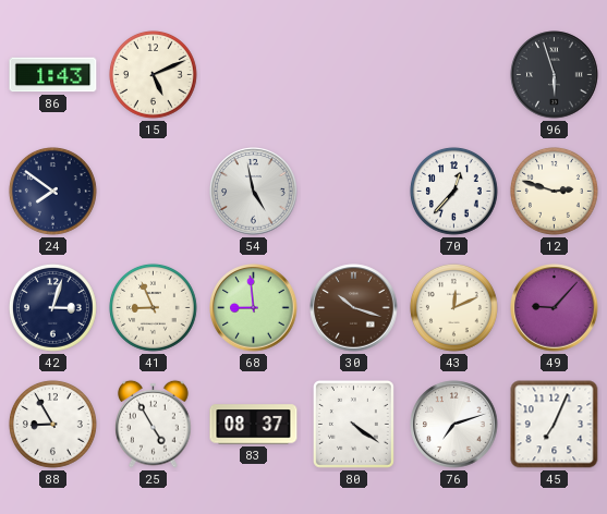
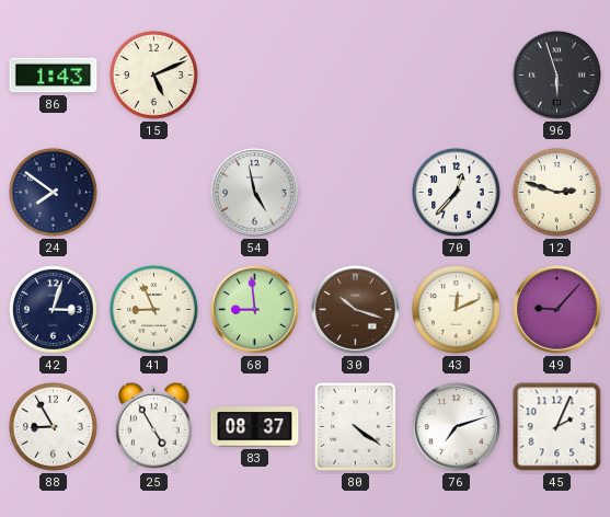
45: 7:04 -> 2:04 (557, 427)
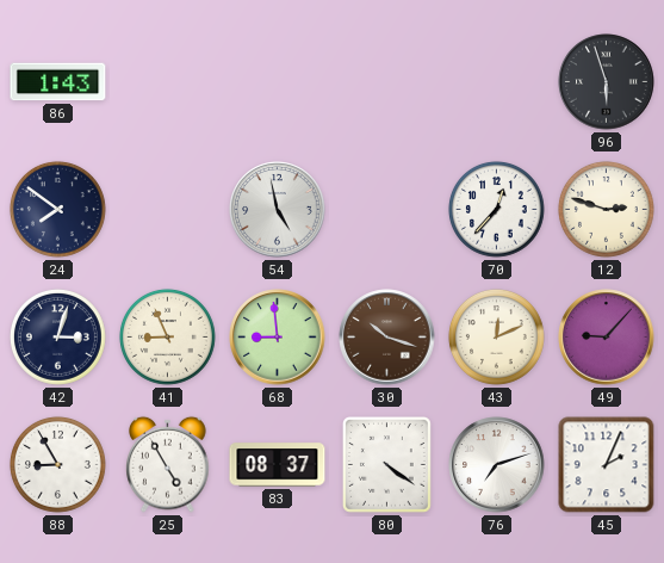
15: 5:11 -> none (154, 76)
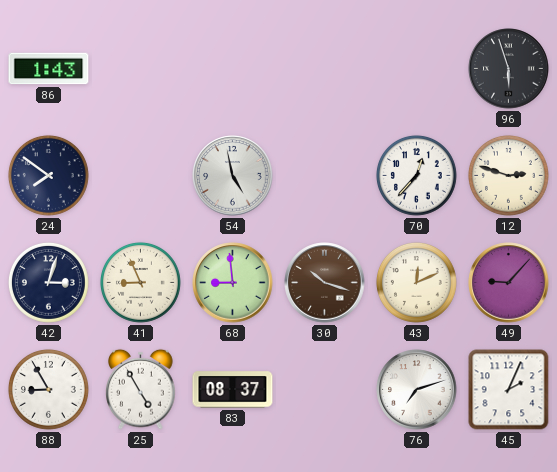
80: 4:21 -> none (386, 465)
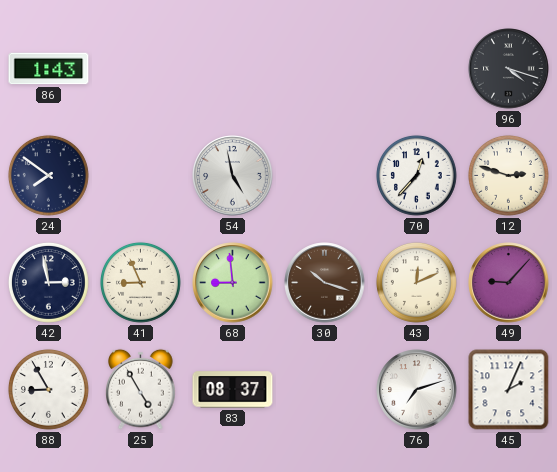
96: 5:57 -> 4:18 (509, 69)
42: 3:03 -> 2:58 (49, 283)
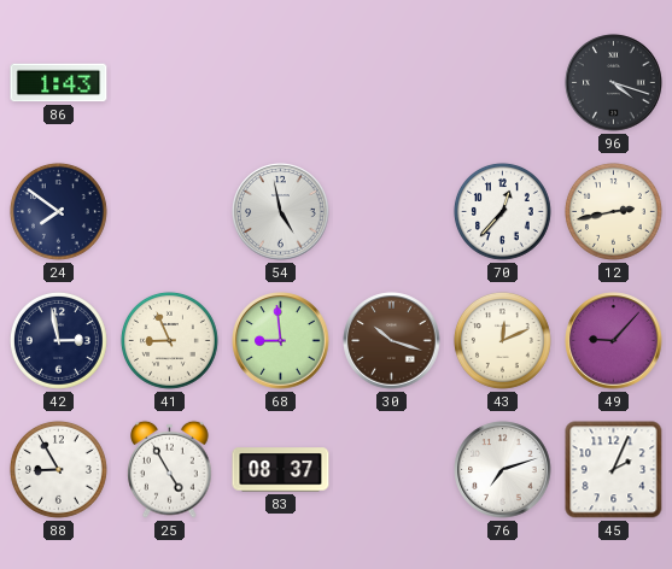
12: 2:48 -> 2:43 (614, 212)
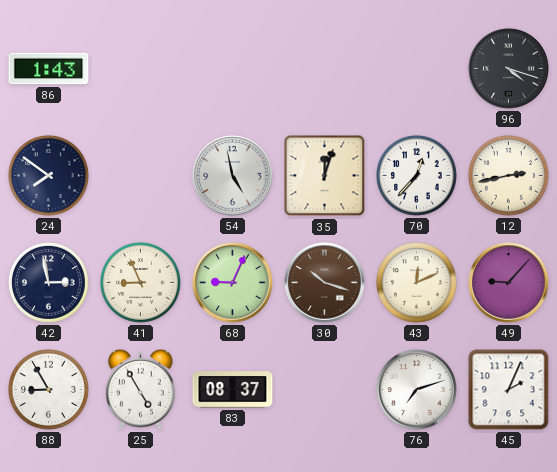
35: none -> 12:03 (325, 176)
68: 8:59 -> 9:04 (233, 283)
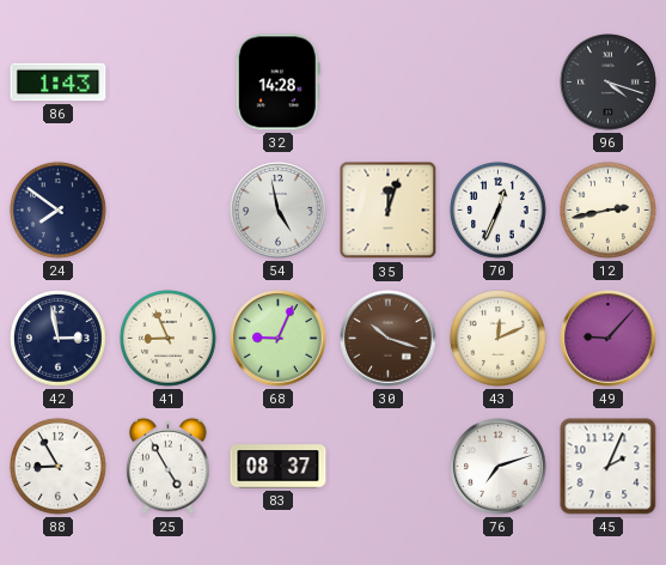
32: none -> 14:28 (277, 83)
70: 12:37 -> 12:34 (499, 211)
